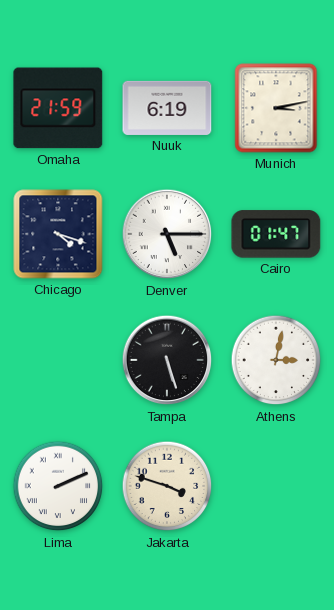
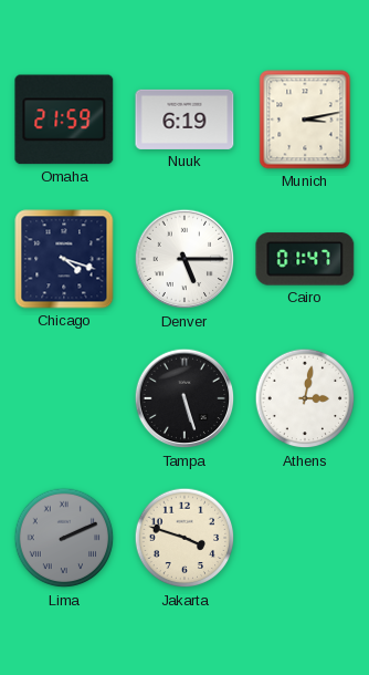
Lima dial: white -> grey (64, 538)
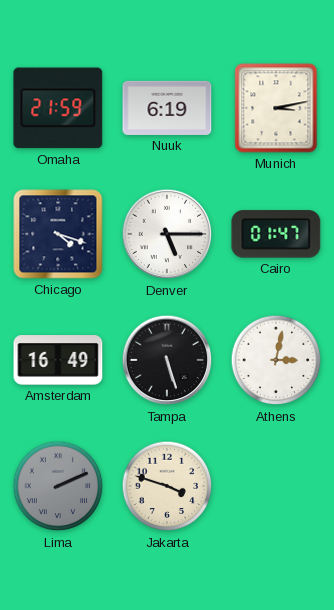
Amsterdam: none -> 16:49 (58, 360)
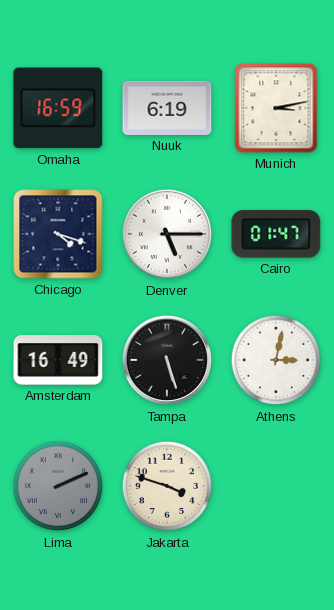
Omaha: 21:59 -> 16:59 (58, 108)
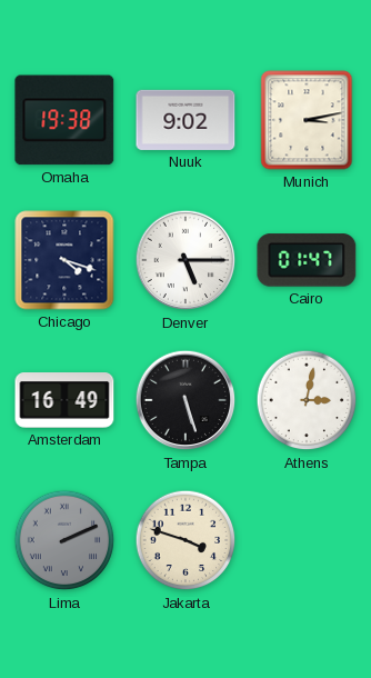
Omaha: 16:59 -> 19:38 (64, 120)
Nuuk: 6:19 -> 9:02 (185, 120)
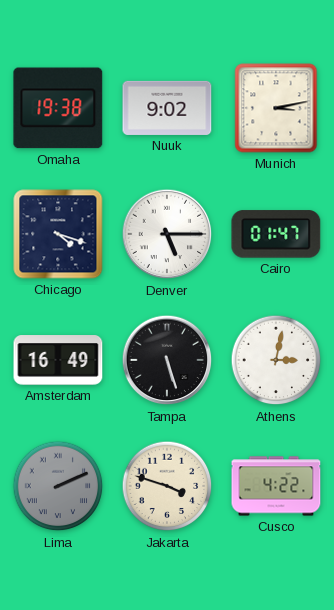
Cusco: none -> 4:22 (276, 486)
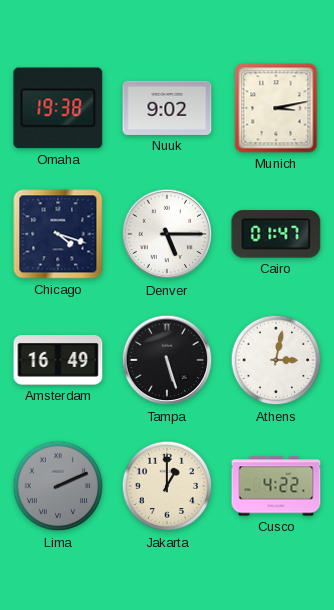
Jakarta: 3:48 -> 1:00 (167, 486)
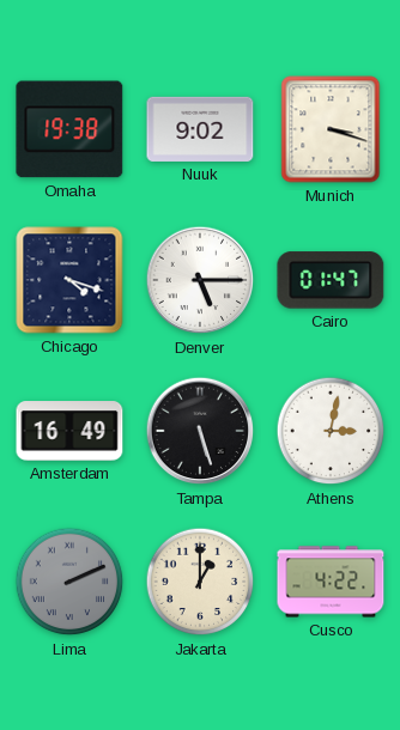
Munich: 3:13 -> 3:18 (331, 129)
